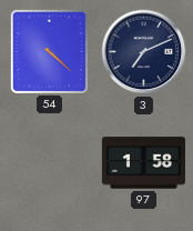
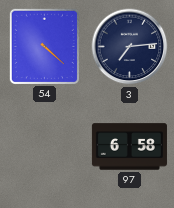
3: 7:11 -> 7:14 (130, 47)
97: 1:58 -> 6:58 (129, 147)
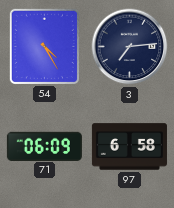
54: 4:22 -> 4:25 (44, 46)
71: none -> 06:09 (44, 146)
